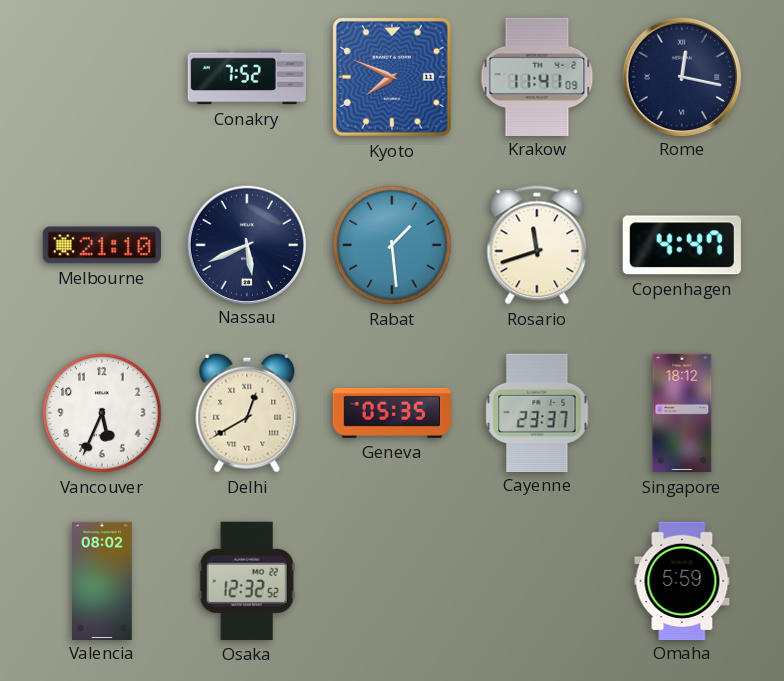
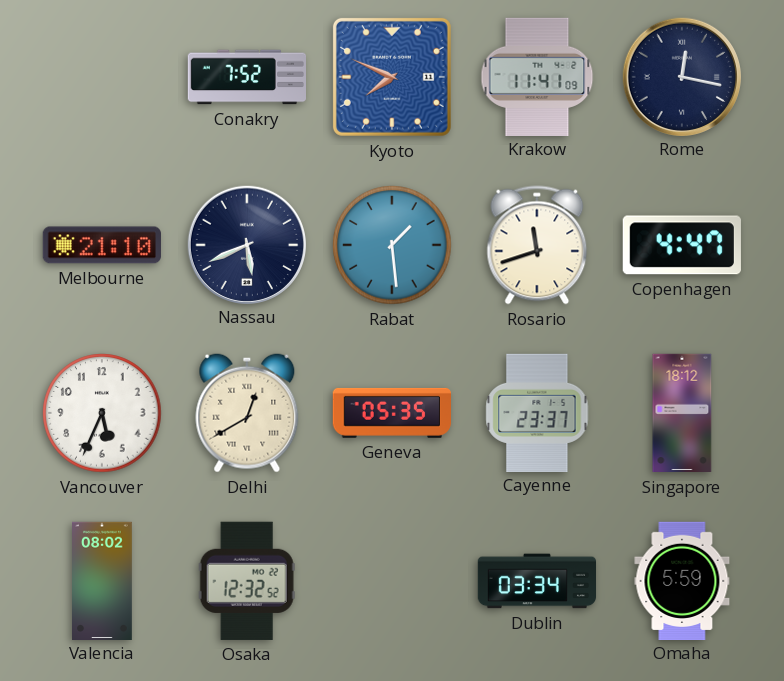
Dublin: none -> 03:34 (537, 581)
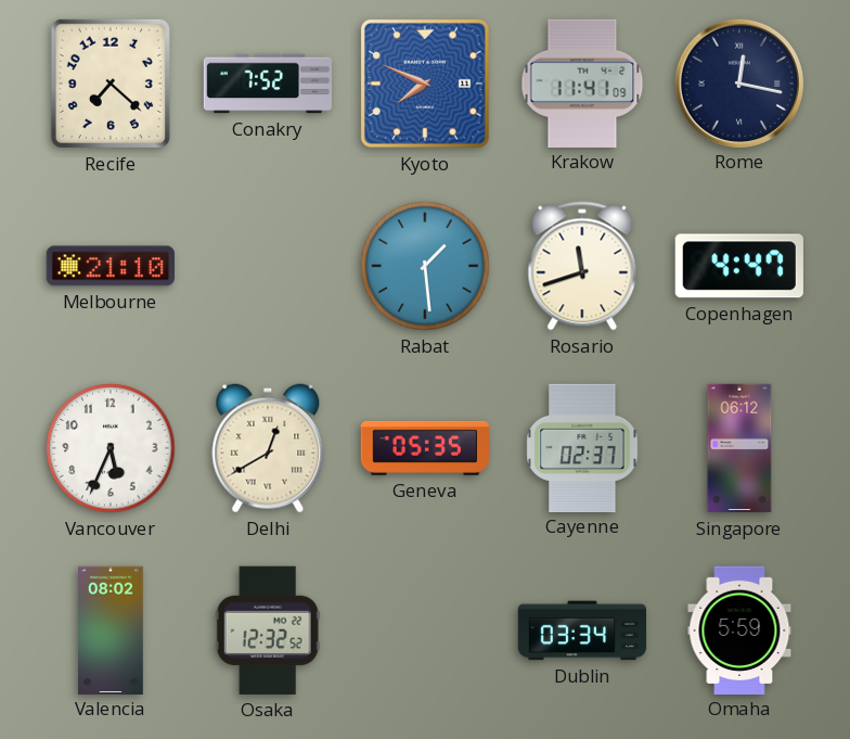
Recife: none -> 7:22 (111, 84)
Nassau: 5:41 -> none (246, 244)
Cayenne: 23:37 -> 02:37 (582, 447)
Singapore: 18:12 -> 06:12 (739, 448)
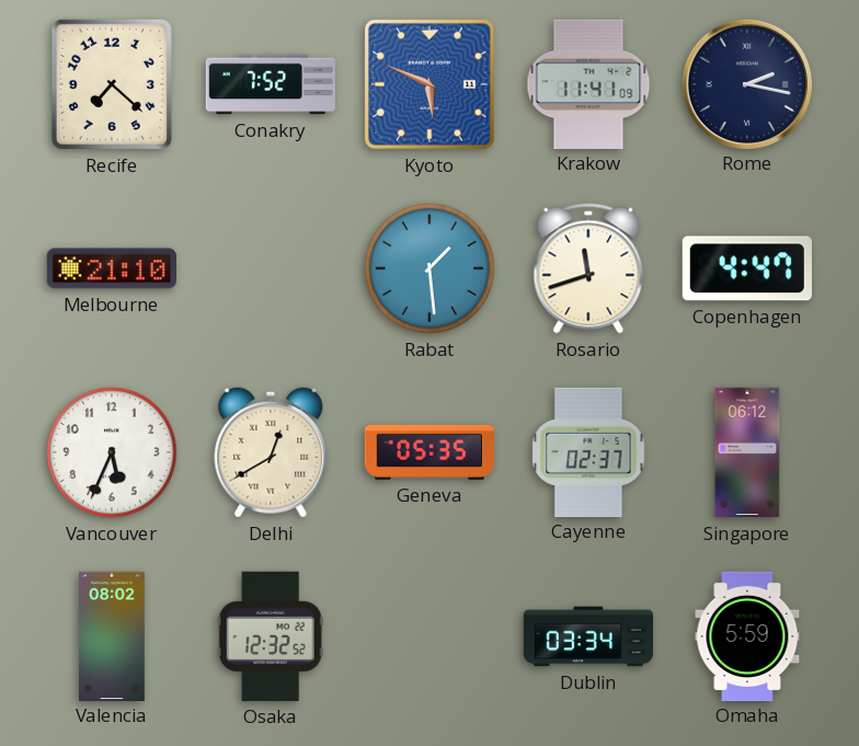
Kyoto: 7:49 -> 5:49 (429, 84)
Rome: 12:17 -> 2:17 (746, 83)
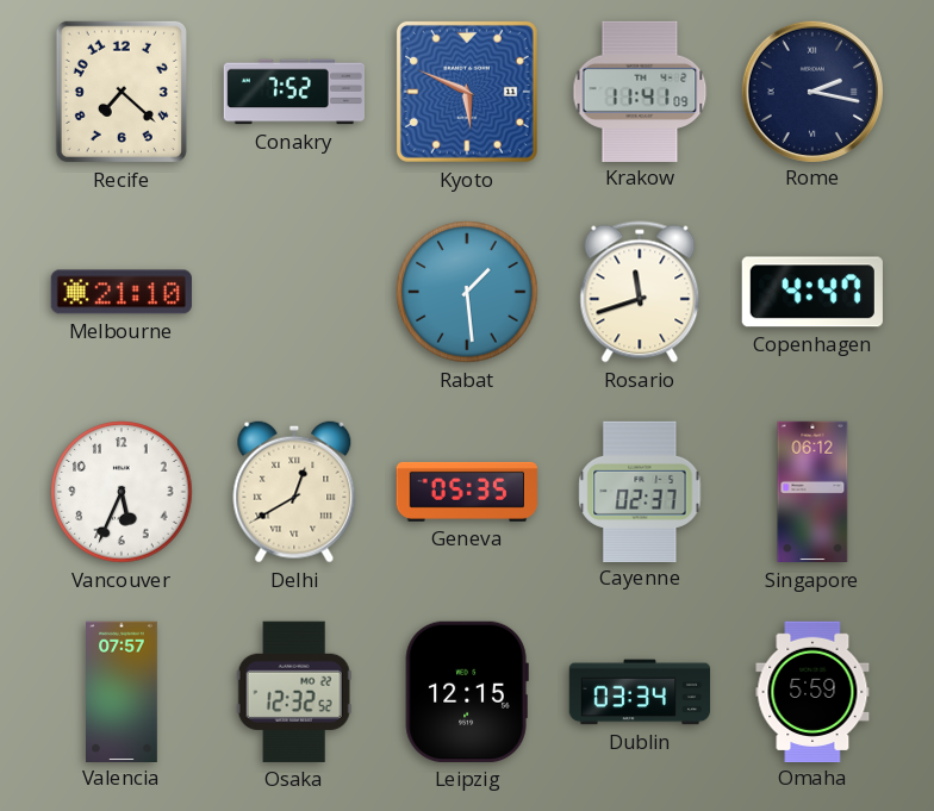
Valencia: 08:02 -> 07:57 (123, 691)
Leipzig: none -> 12:15 (467, 692)
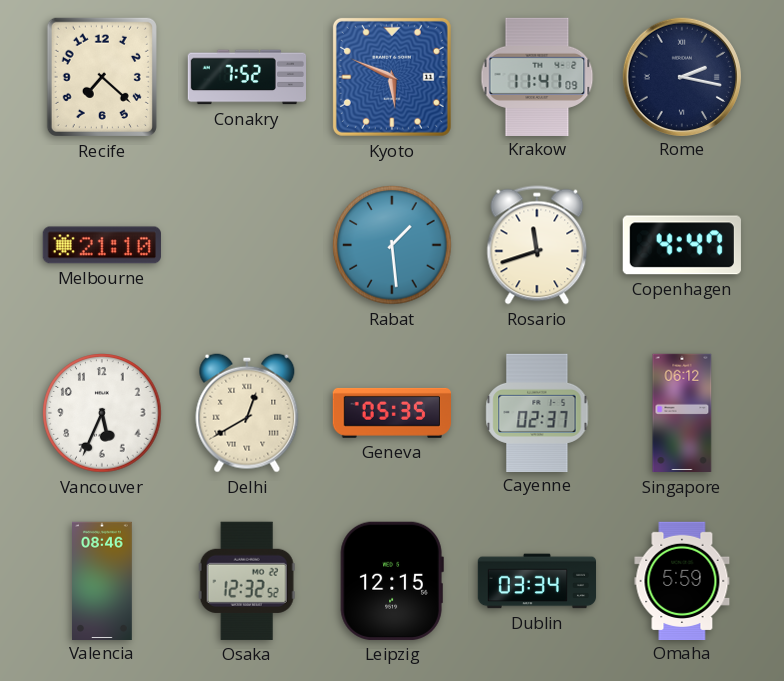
Valencia: 07:57 -> 08:46 (103, 580)
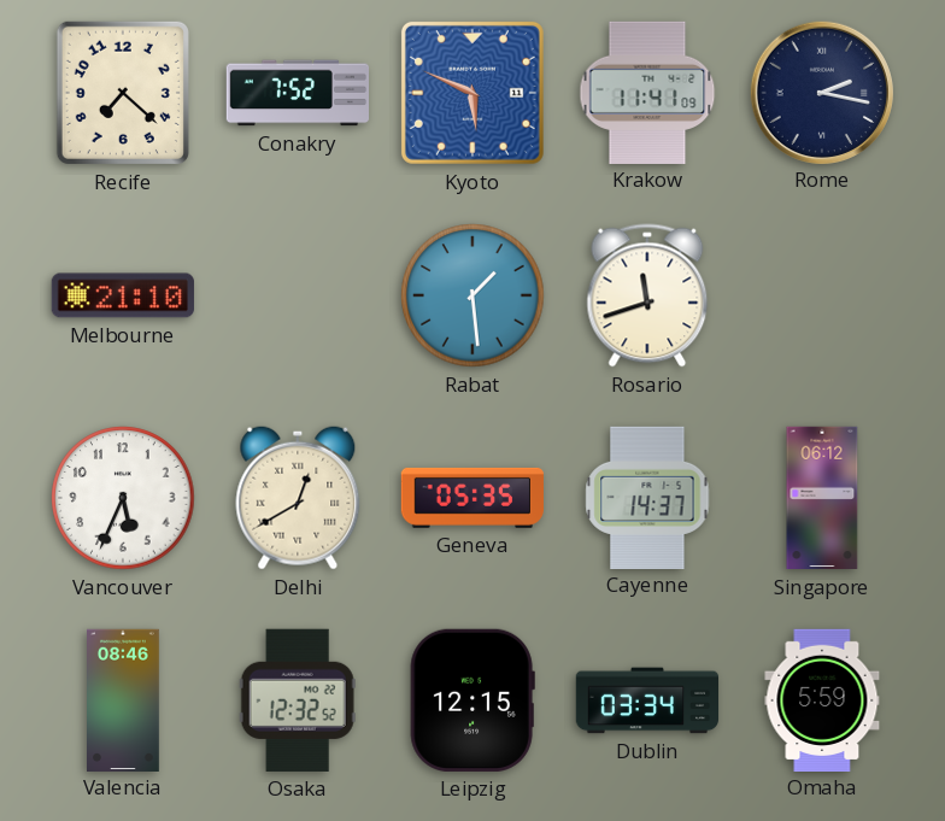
Copenhagen: 4:47 -> none (682, 245)
Cayenne: 02:37 -> 14:37 (647, 497)
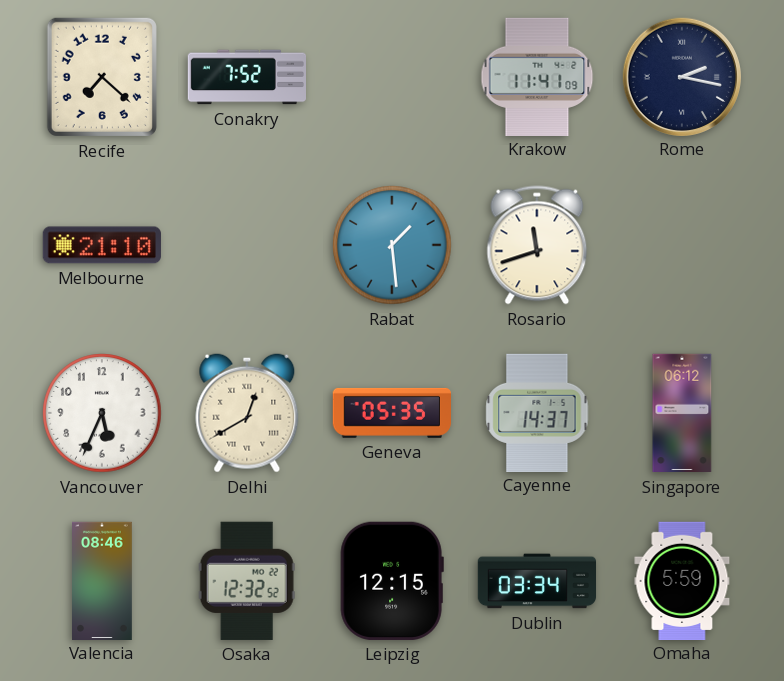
Kyoto: 5:49 -> none (472, 93)
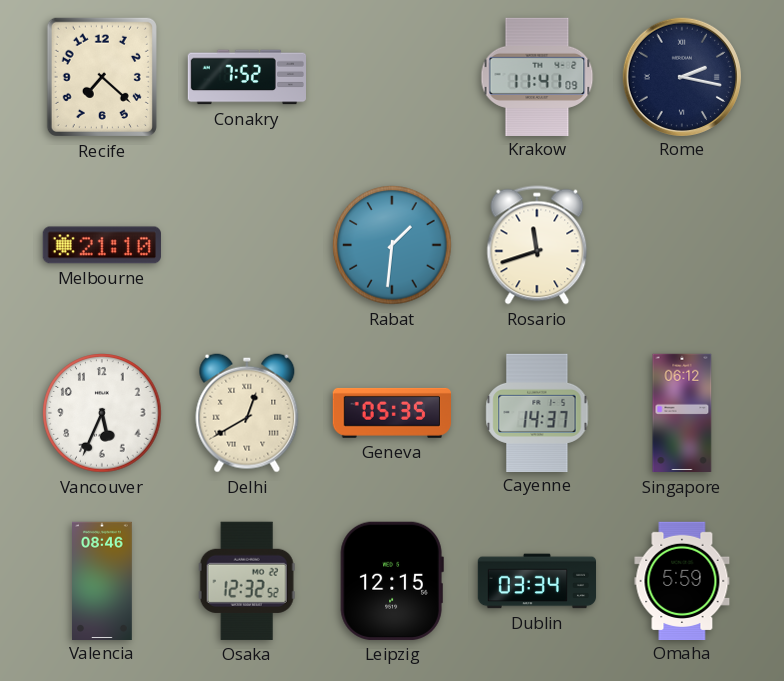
Rabat: 1:29 -> 1:31 (392, 245)
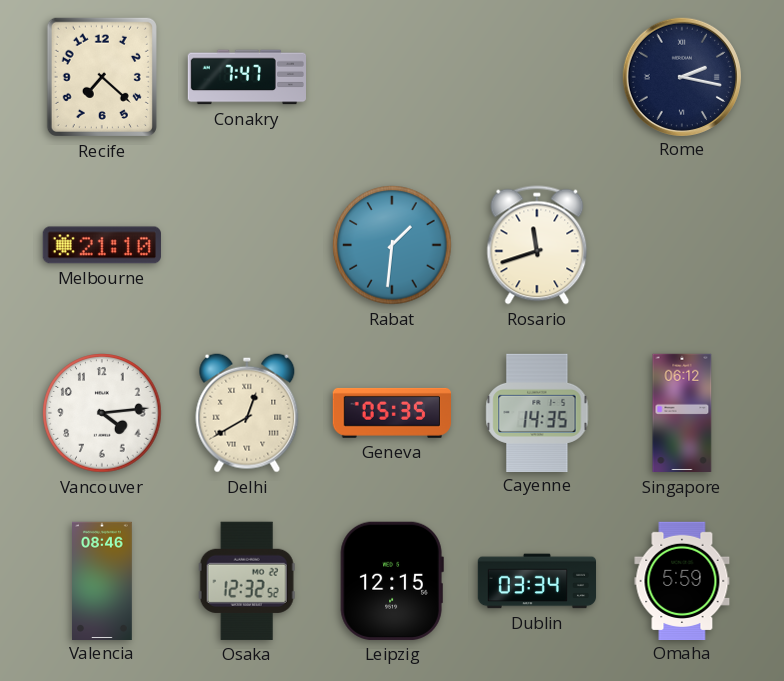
Conakry: 7:52 -> 7:47 (247, 77)
Krakow: 11:41 -> none (537, 76)
Vancouver: 5:34 -> 4:14 (102, 413)
Cayenne: 14:37 -> 14:35 (537, 412)
